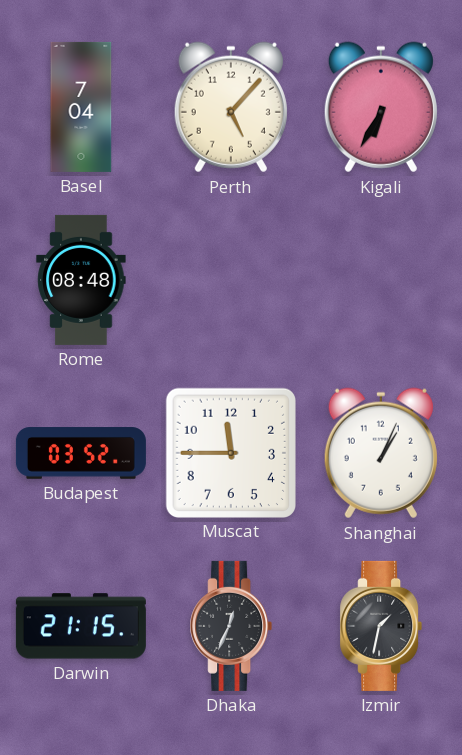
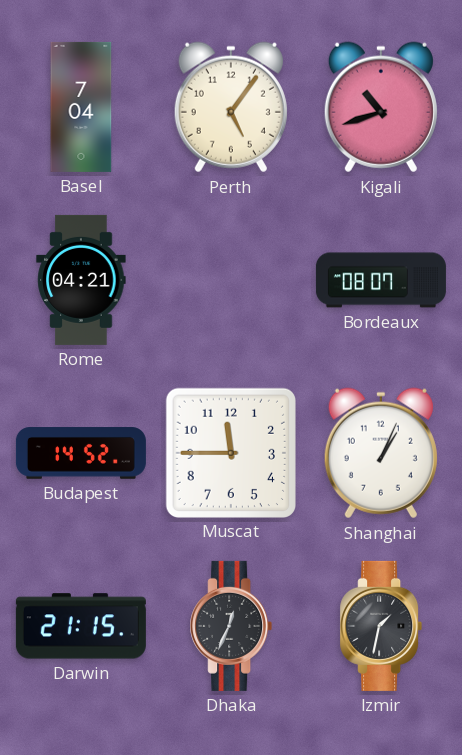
Perth: 5:07 -> 5:06 (231, 107)
Kigali: 6:35 -> 10:42 (381, 107)
Rome: 08:48 -> 04:21 (81, 280)
Bordeaux: none -> 08:07 (381, 280)
Budapest: 03:52 -> 14:52 (81, 453)
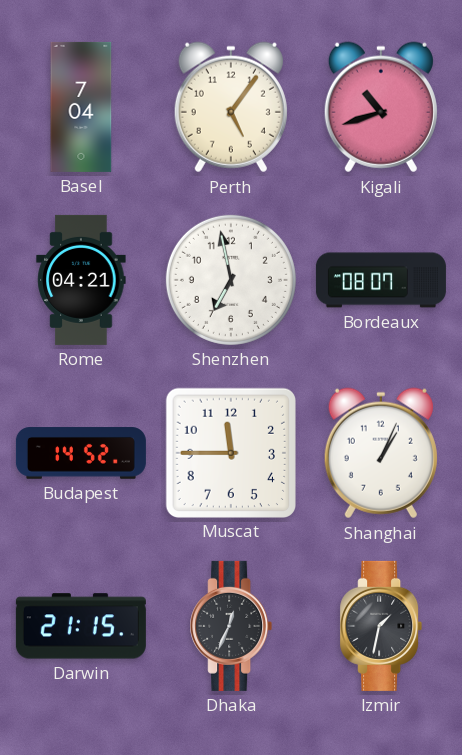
Shenzhen: none -> 6:58 (231, 280)
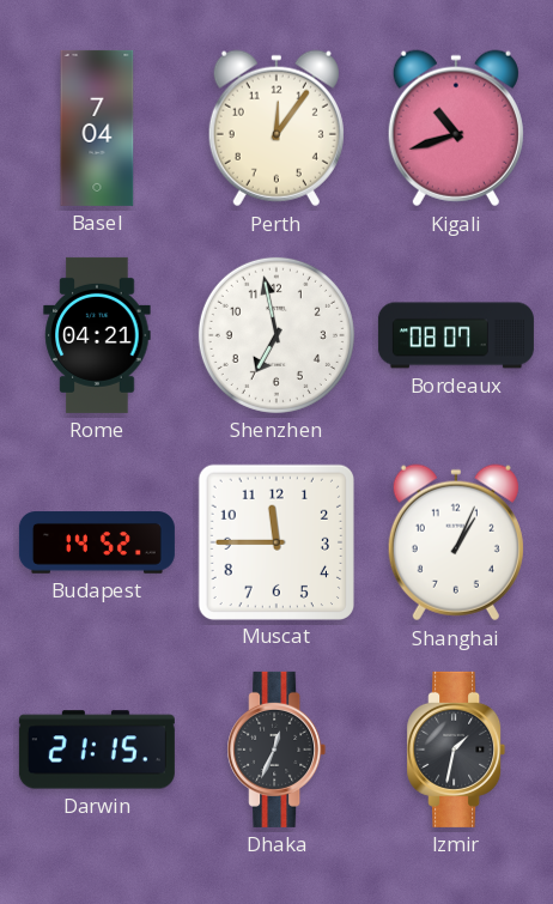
Perth: 5:06 -> 12:06 (276, 128)
